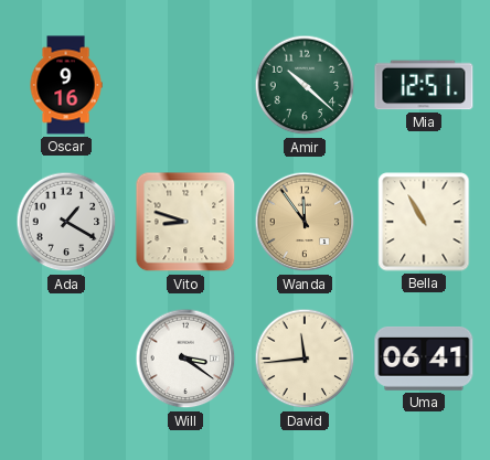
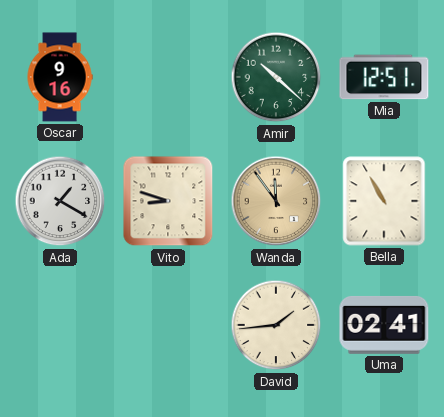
Will: 3:21 -> none (185, 359)
David: 11:44 -> 1:44 (276, 325)
Uma: 06:41 -> 02:41 (384, 325)
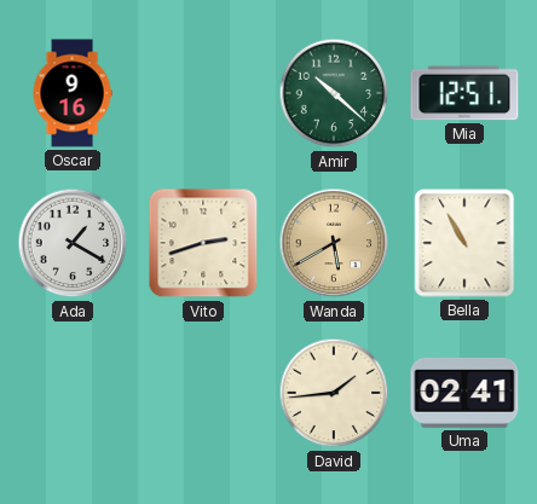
Vito: 8:48 -> 2:42 (203, 243)
Wanda: 11:54 -> 5:40 (334, 243)
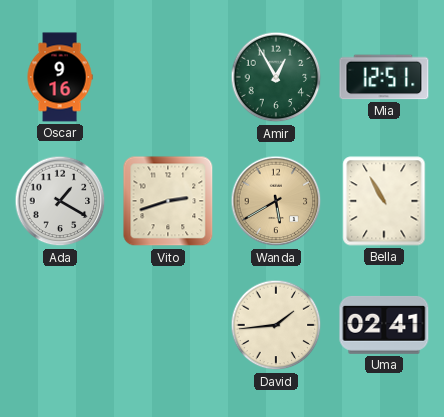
Amir: 10:22 -> 12:55 (276, 77)
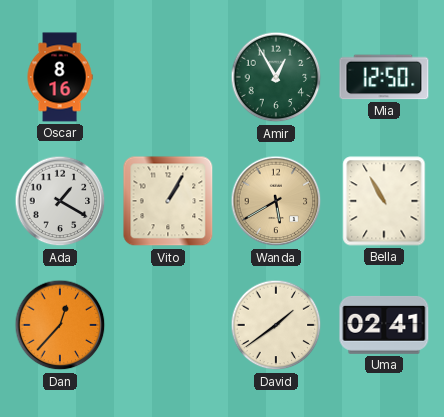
Oscar: 9:16 -> 8:16 (60, 77)
Mia: 12:51 -> 12:50 (384, 77)
Vito: 2:42 -> 1:05 (168, 201)
Dan: none -> 12:37 (60, 325)
David: 1:44 -> 1:39 (276, 325)
